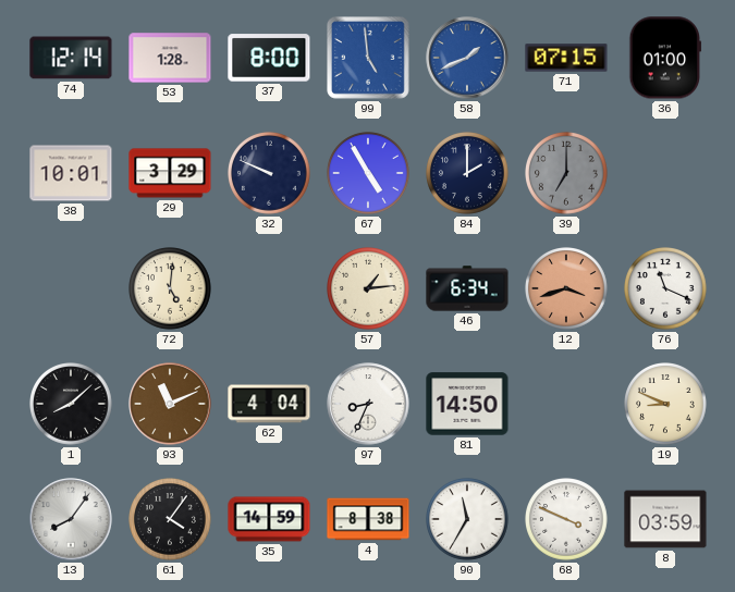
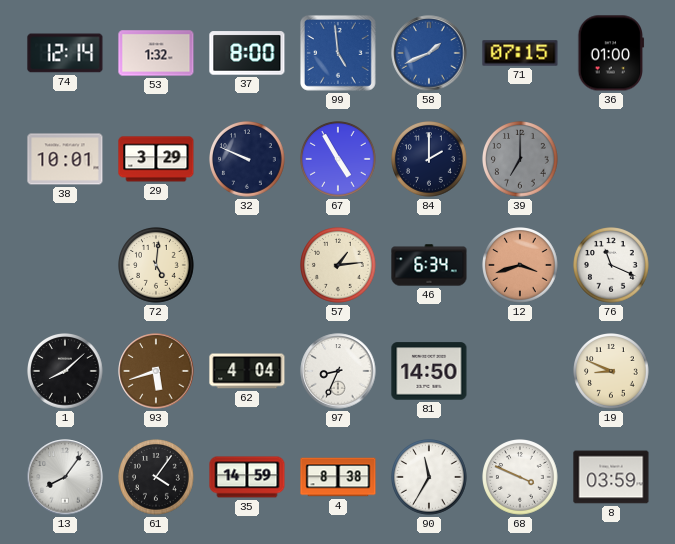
53: 1:28 -> 1:32 (156, 53)
93: 11:11 -> 5:42 (156, 371)
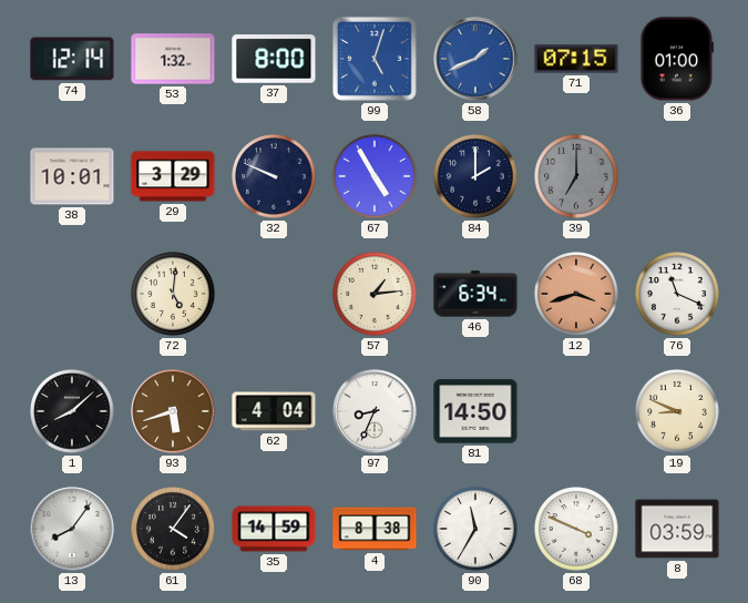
99: 4:59 -> 5:03 (376, 60)
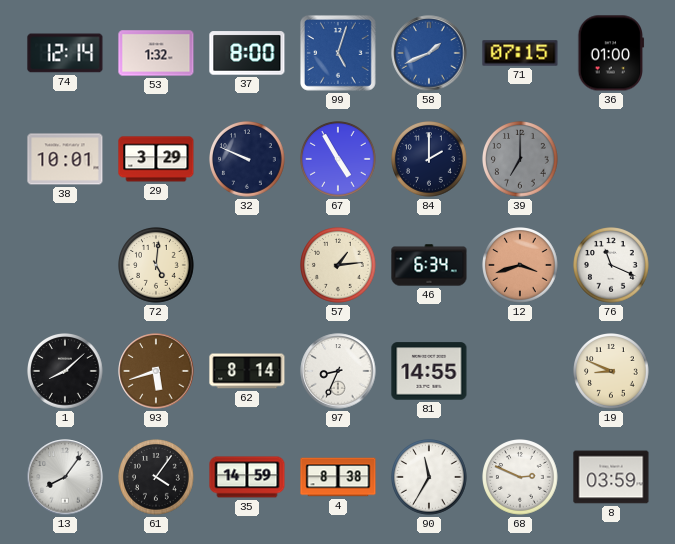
62: 4:04 -> 8:14 (247, 371)
81: 14:50 -> 14:55 (429, 371)
68: 3:49 -> 2:49 (521, 478)
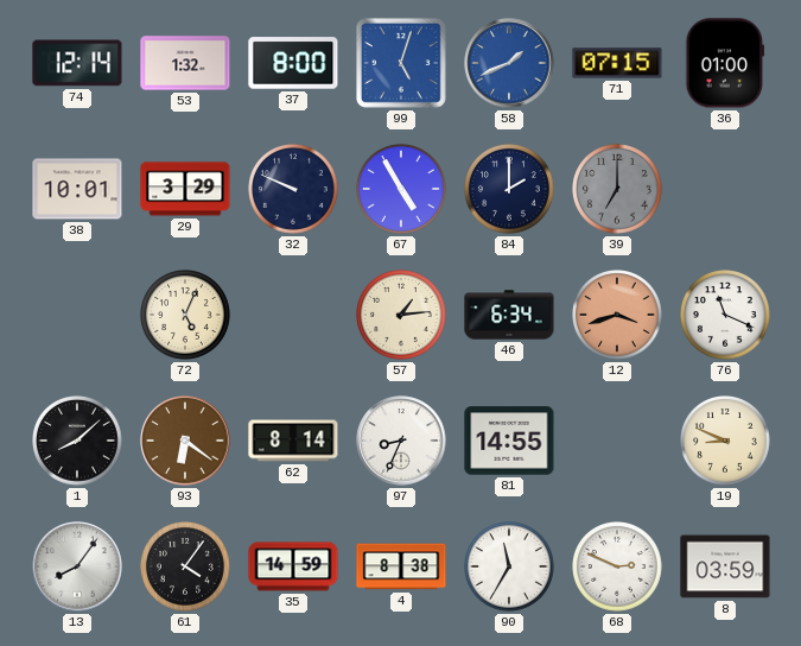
72: 5:01 -> 5:04 (186, 316)
93: 5:42 -> 6:21 (185, 441)
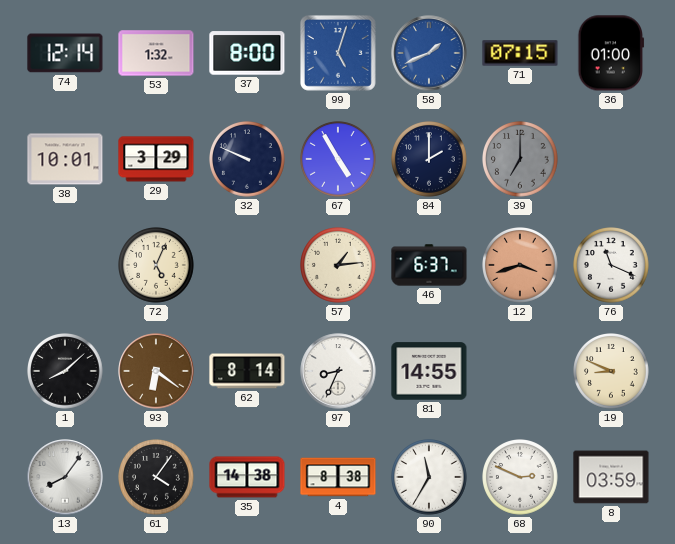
46: 6:34 -> 6:37 (429, 265)
35: 14:59 -> 14:38 (247, 477)
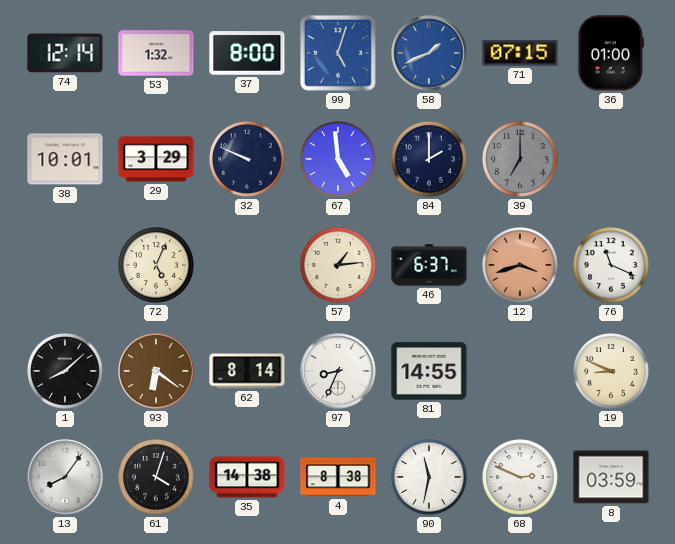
67: 4:55 -> 4:59 (339, 160)
61: 4:06 -> 4:03 (157, 478)
90: 11:35 -> 11:32 (430, 478)
